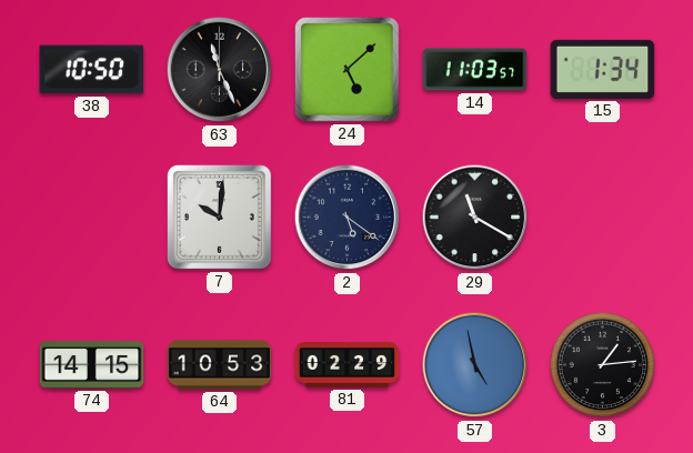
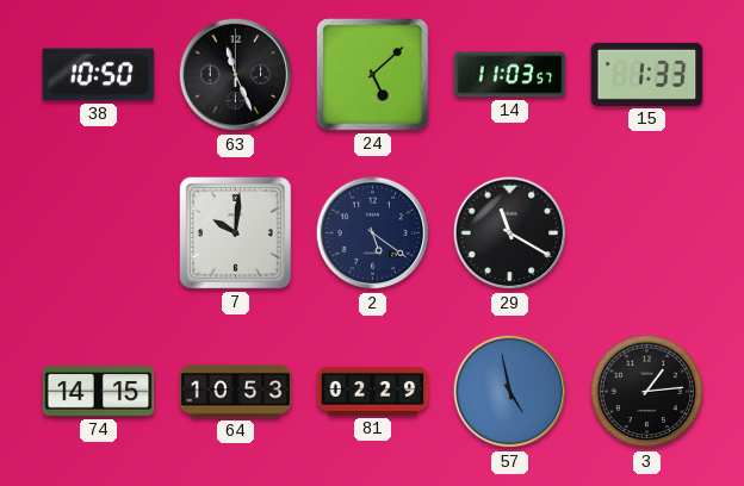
15: 1:34 -> 1:33 (647, 74)
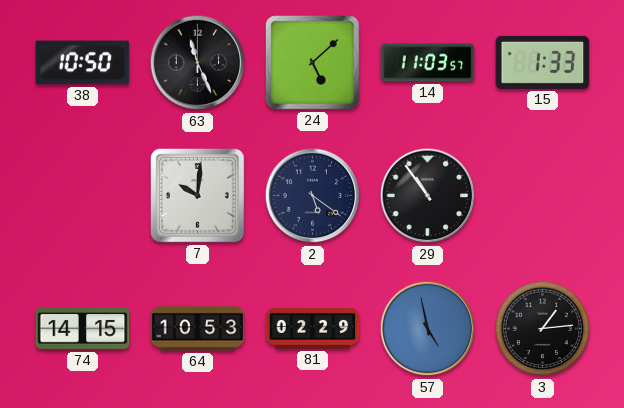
29: 11:20 -> 10:54 (428, 196)
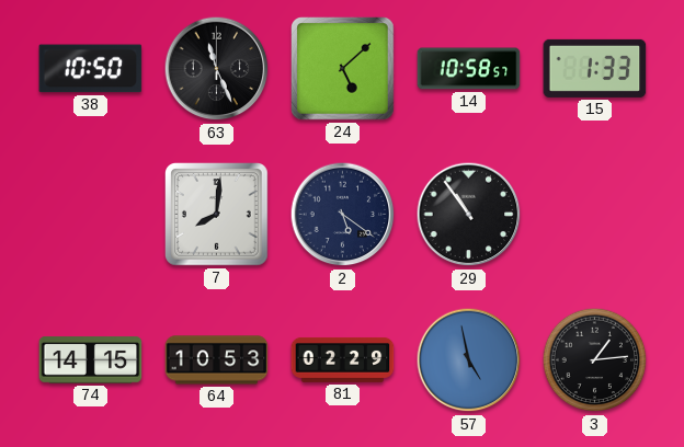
14: 11:03 -> 10:58 (469, 69)
7: 10:01 -> 8:01 (217, 215)
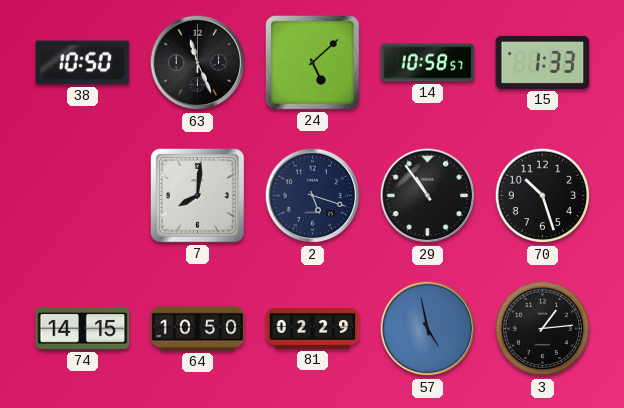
2: 5:21 -> 5:18 (313, 196)
70: none -> 10:27 (543, 196)
64: 10:53 -> 10:50 (198, 329)
